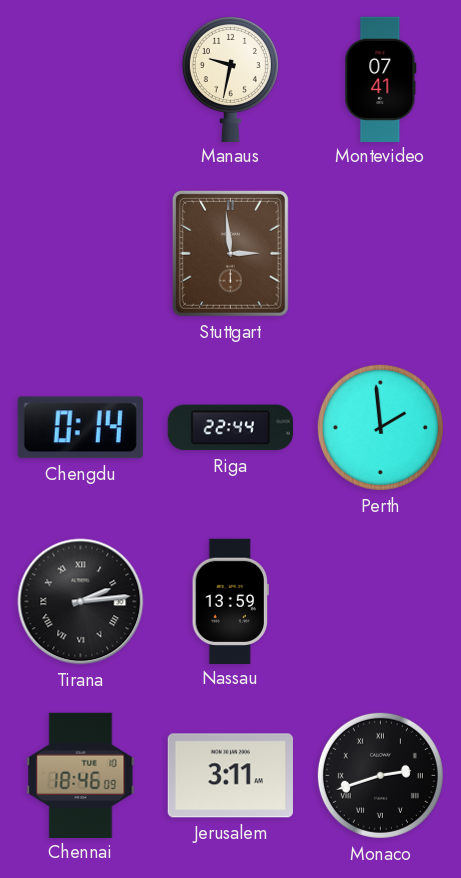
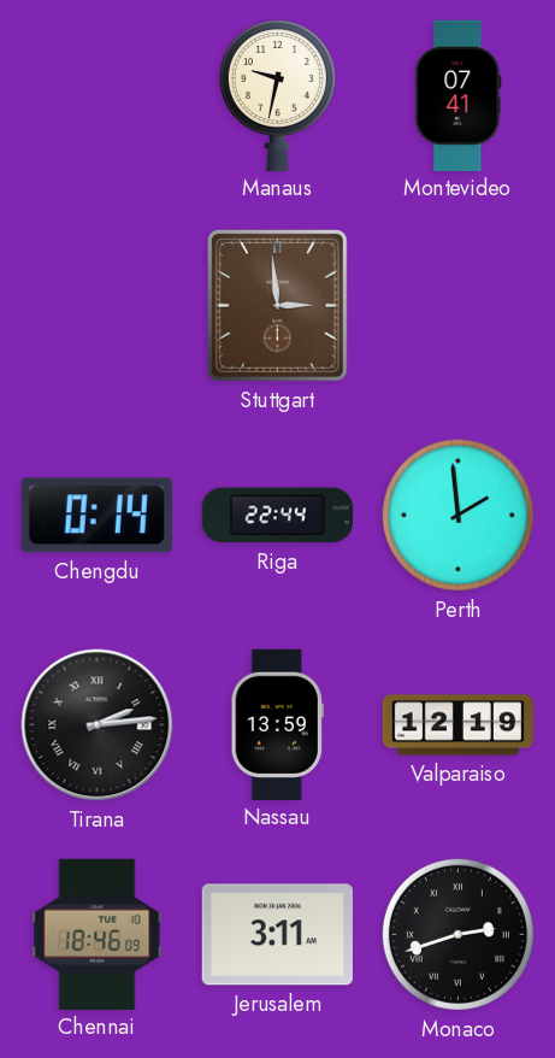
Valparaiso: none -> 12:19 (459, 725)
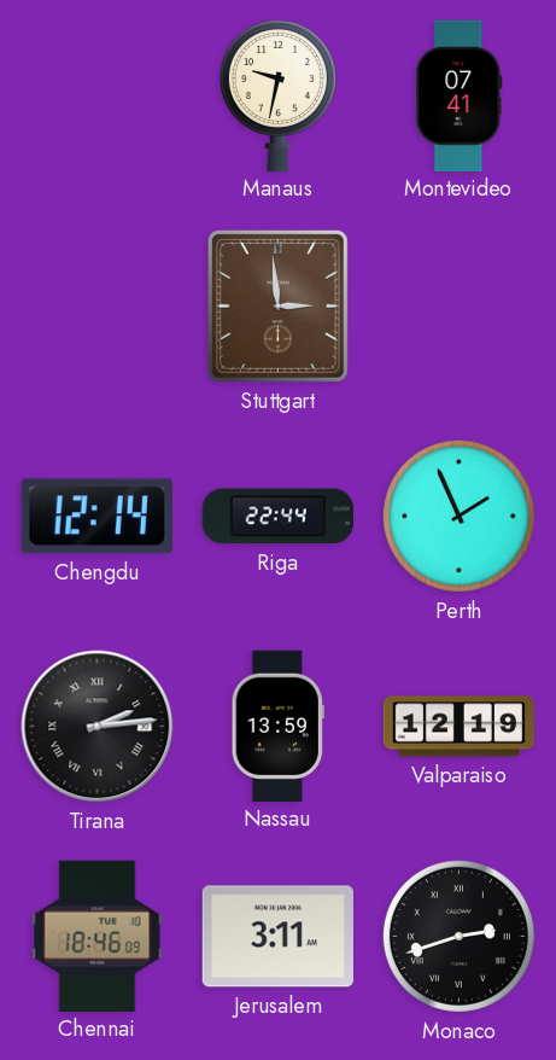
Chengdu: 0:14 -> 12:14 (96, 517)
Perth: 1:59 -> 1:56 (458, 516)
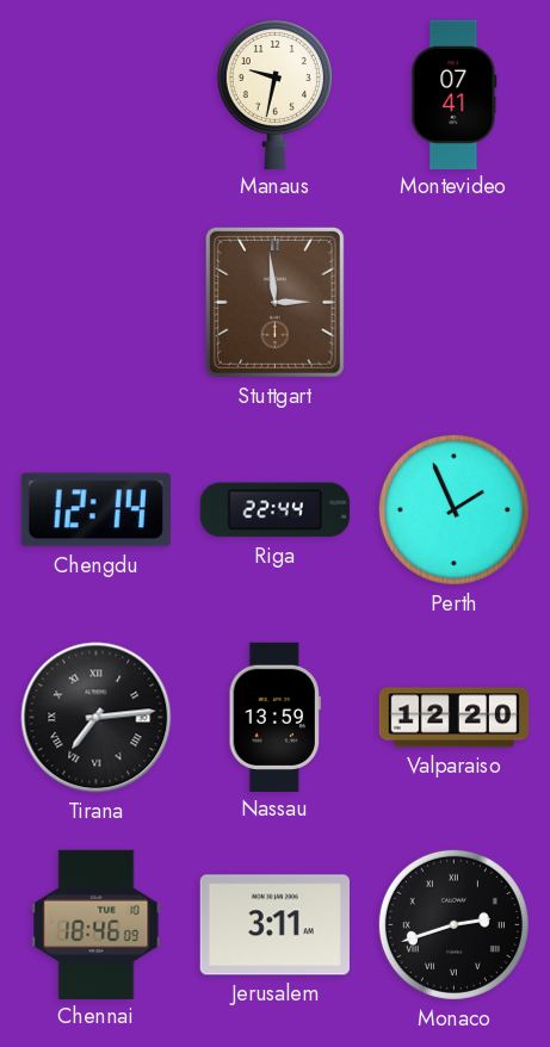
Tirana: 2:14 -> 7:14 (97, 718)
Valparaiso: 12:19 -> 12:20 (455, 718)
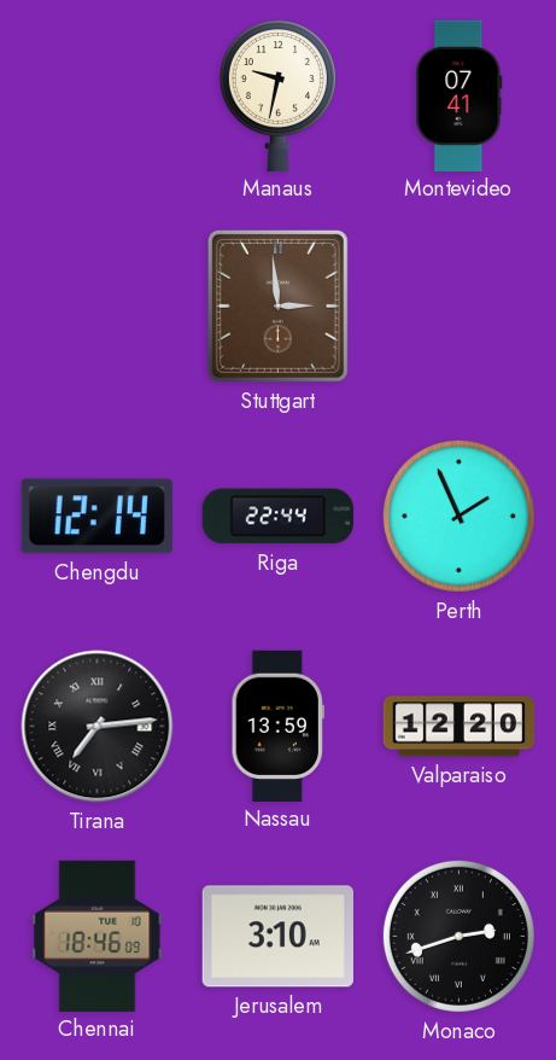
Jerusalem: 3:11 -> 3:10 (277, 937)
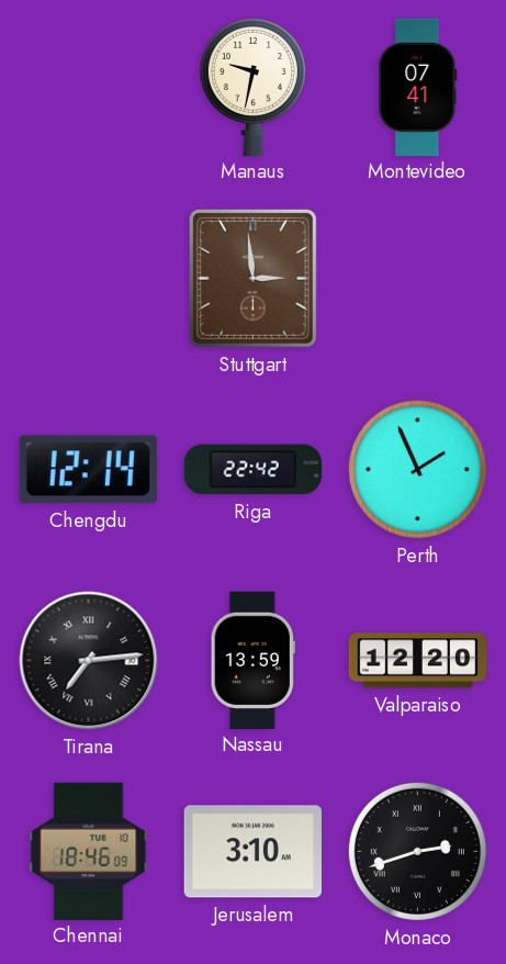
Riga: 22:44 -> 22:42 (252, 470)
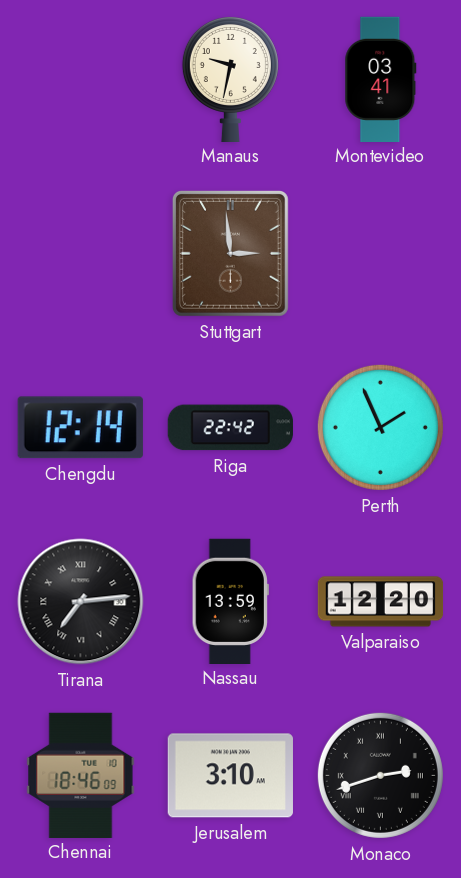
Montevideo: 07:41 -> 03:41 (381, 79)
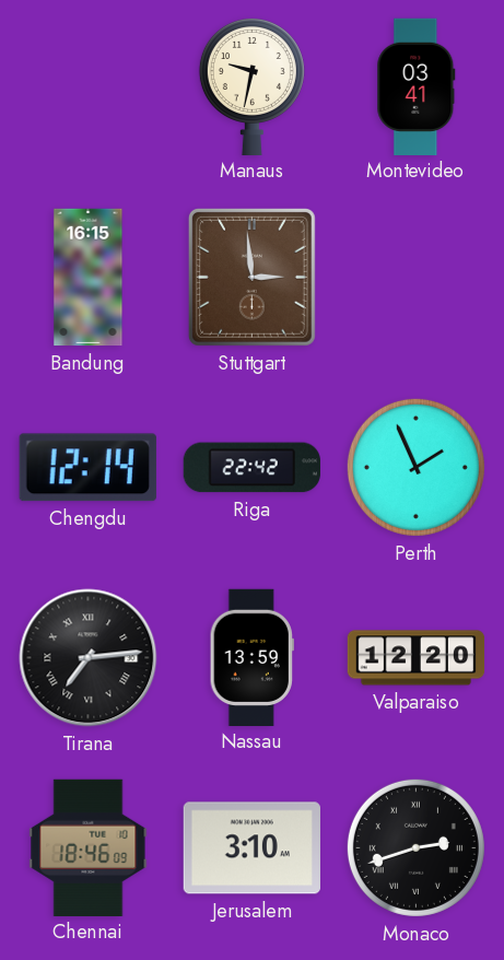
Bandung: none -> 16:15 (89, 278)
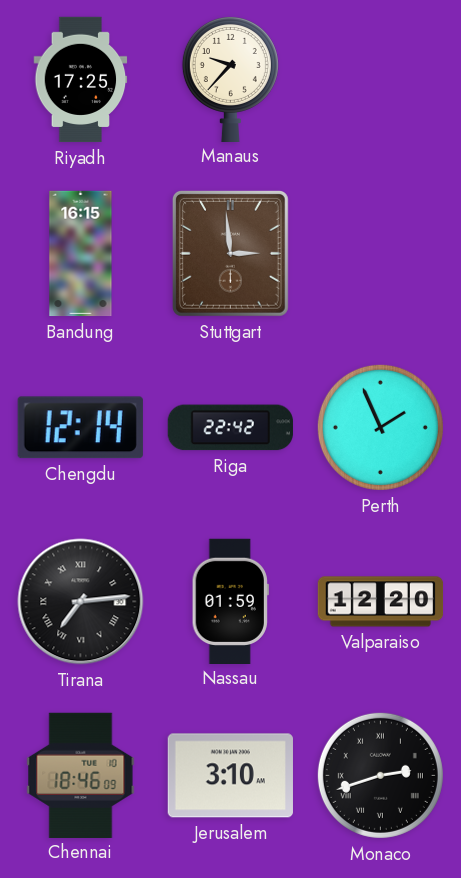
Riyadh: none -> 17:25 (81, 80)
Manaus: 9:32 -> 9:37 (230, 78)
Montevideo: 03:41 -> none (417, 86)
Nassau: 13:59 -> 01:59 (230, 601)
